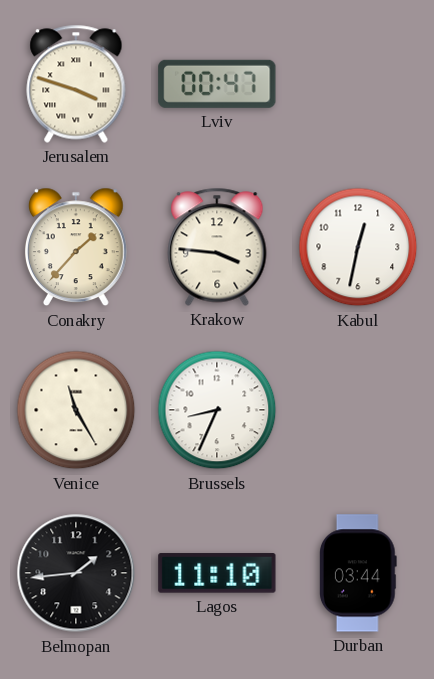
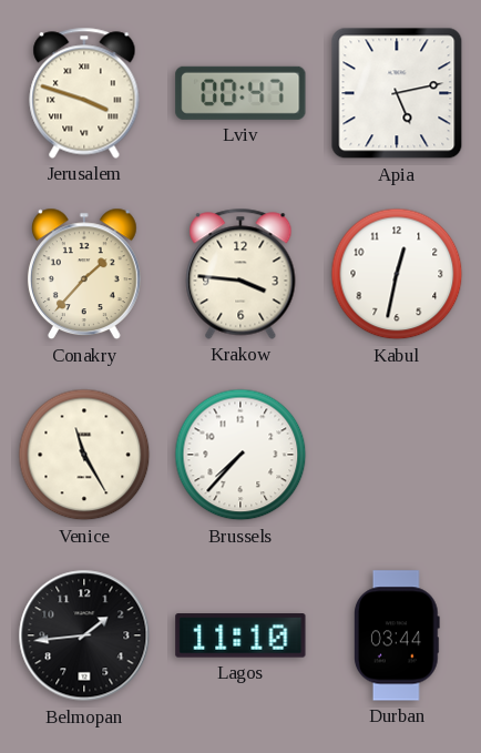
Apia: none -> 5:13 (397, 93)
Brussels: 8:34 -> 7:37 (240, 455)
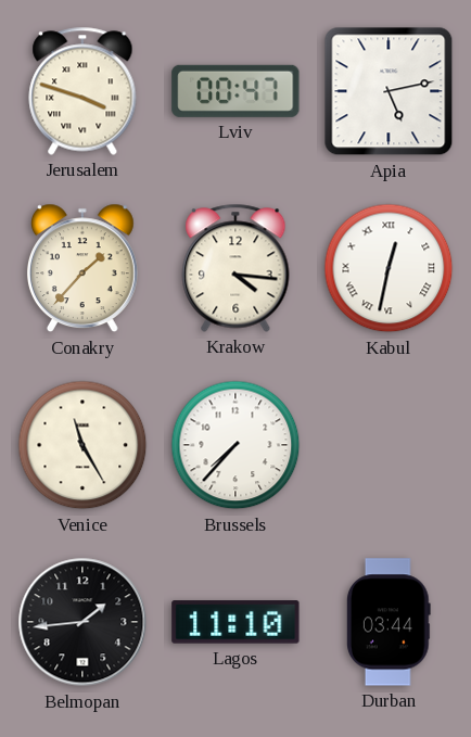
Krakow: 3:46 -> 4:16 (235, 268)
Kabul numerals: Arabic -> Roman (389, 268)
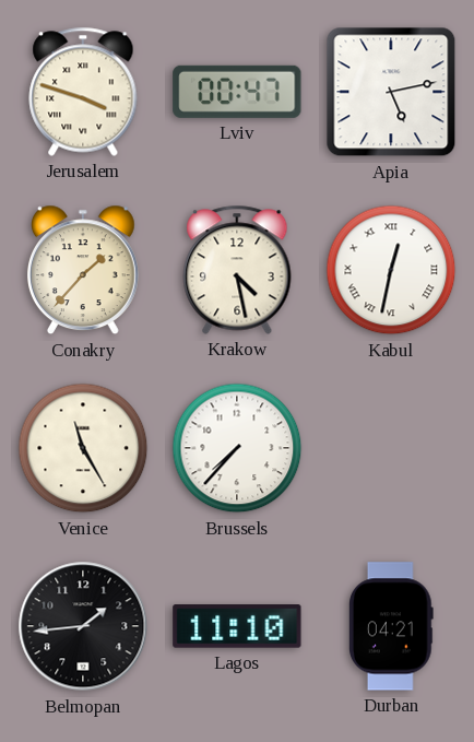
Krakow: 4:16 -> 4:28 (237, 270)
Durban: 03:44 -> 04:21 (391, 626)
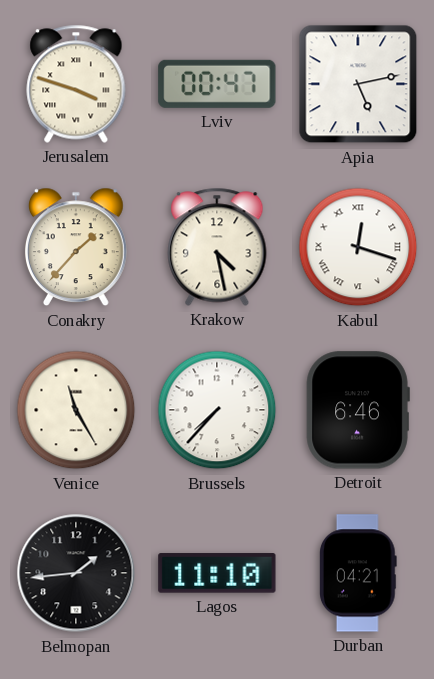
Kabul: 12:32 -> 12:18 (358, 247)
Detroit: none -> 6:46 (358, 410)
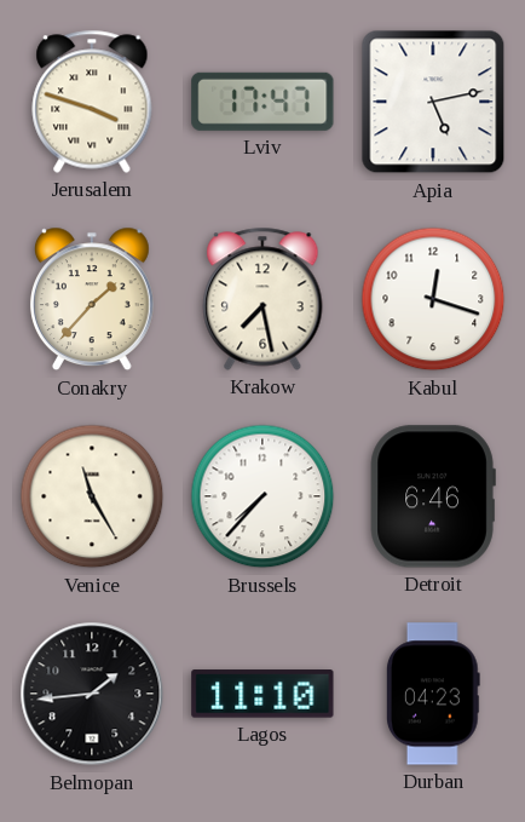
Lviv: 00:47 -> 17:47 (262, 102)
Krakow: 4:28 -> 7:28 (262, 299)
Kabul numerals: Roman -> Arabic (433, 299)
Durban: 04:21 -> 04:23 (433, 694)
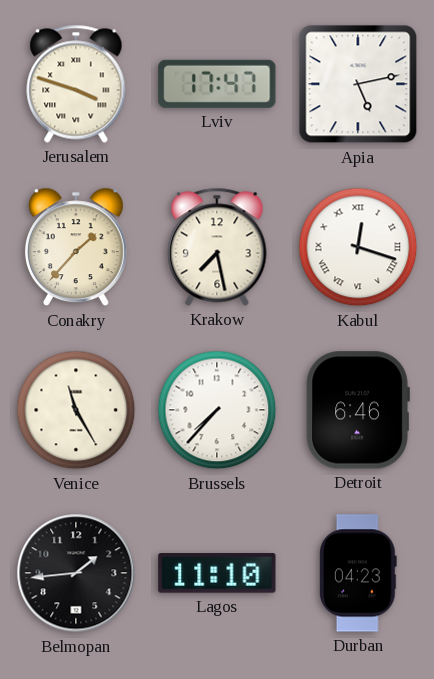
Kabul numerals: Arabic -> Roman (358, 247)
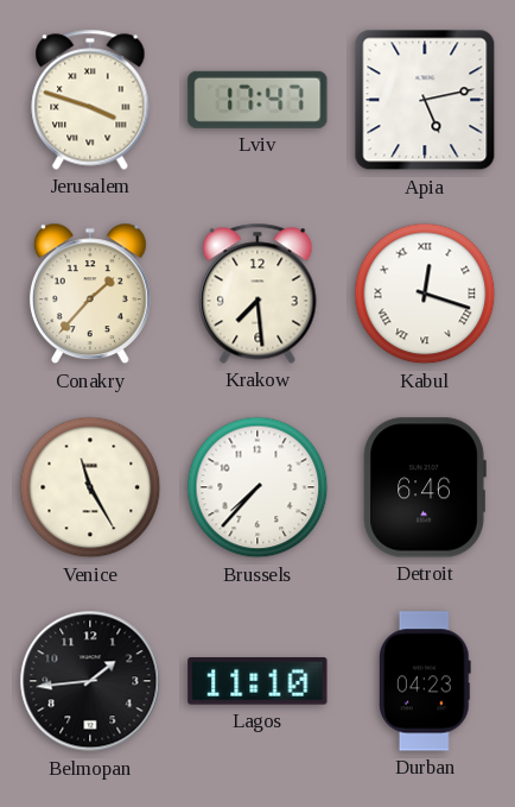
Krakow: 7:28 -> 7:29 (257, 294)
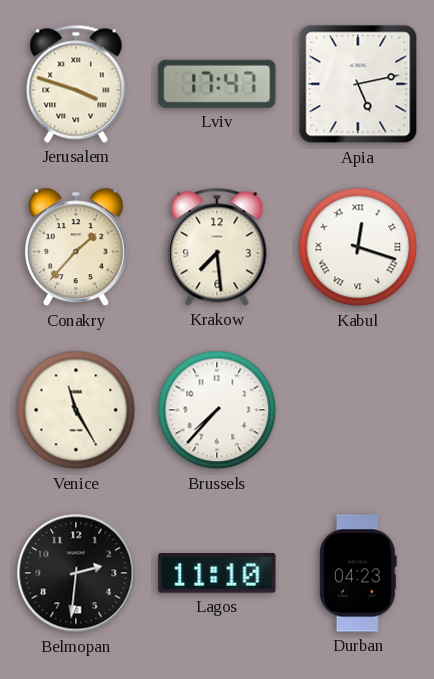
Detroit: 6:46 -> none (425, 487)
Belmopan: 1:44 -> 2:31 (76, 573)
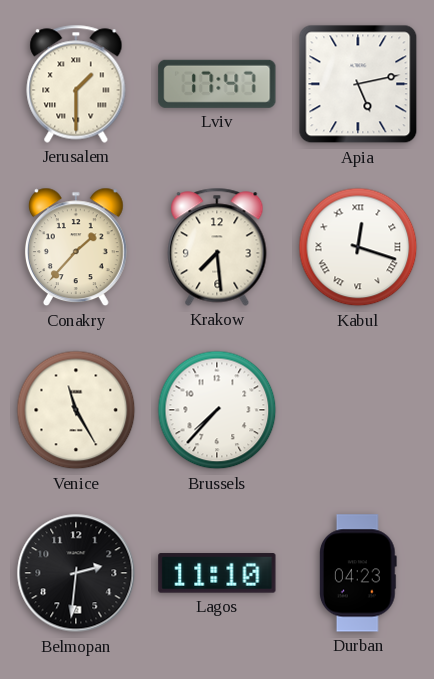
Jerusalem: 3:48 -> 1:30 (76, 84)
